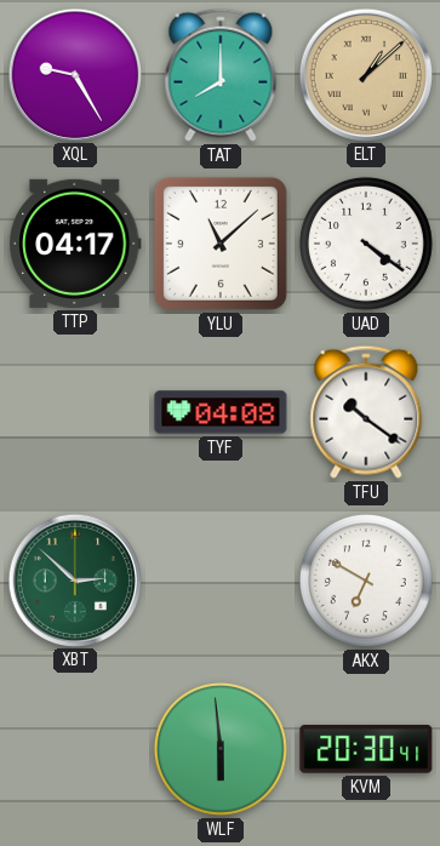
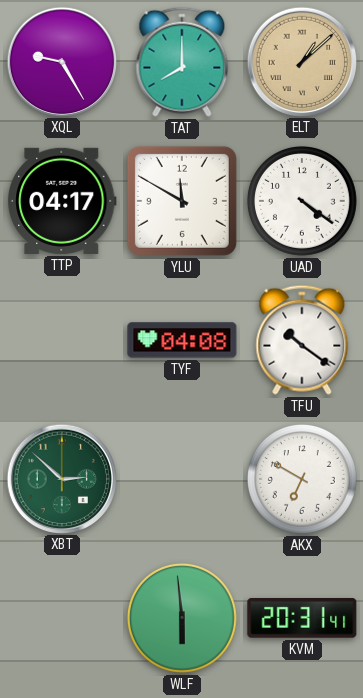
YLU: 11:08 -> 11:50 (182, 201)
KVM: 20:30 -> 20:31 (302, 619)
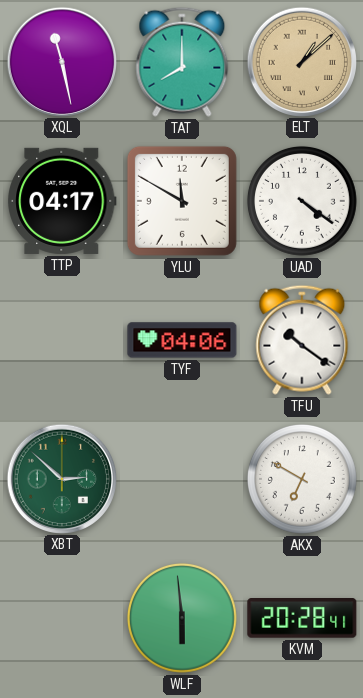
XQL: 9:25 -> 11:28 (61, 61)
TYF: 04:08 -> 04:06 (182, 340)
KVM: 20:31 -> 20:28 (302, 619)
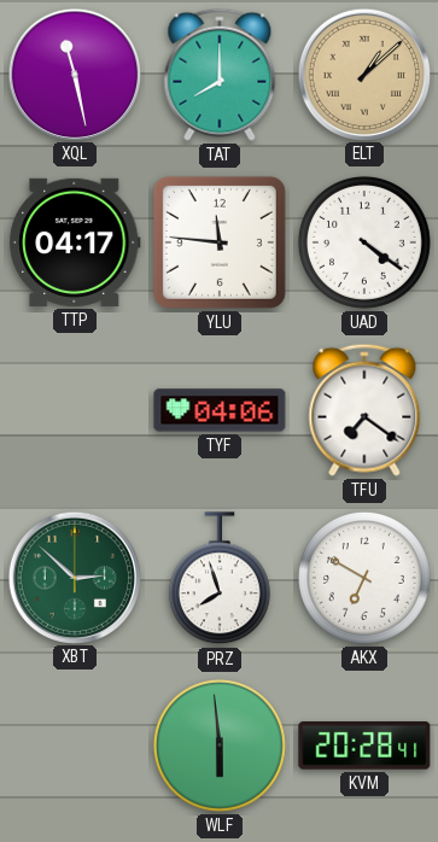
YLU: 11:50 -> 11:46 (220, 242)
TFU: 10:21 -> 7:21 (364, 410)
PRZ: none -> 7:57 (220, 579)
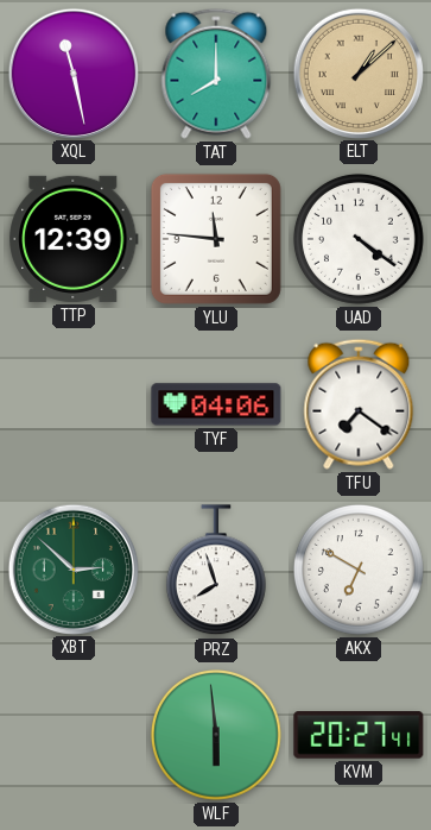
TTP: 04:17 -> 12:39 (74, 239)
KVM: 20:28 -> 20:27 (359, 736)
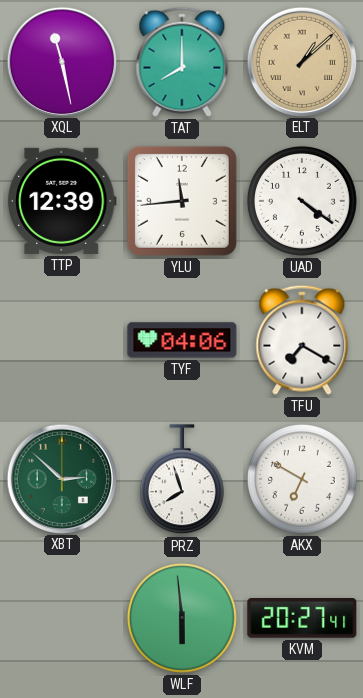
YLU: 11:46 -> 11:44 (182, 201)
TFU: 7:21 -> 7:20 (302, 340)
